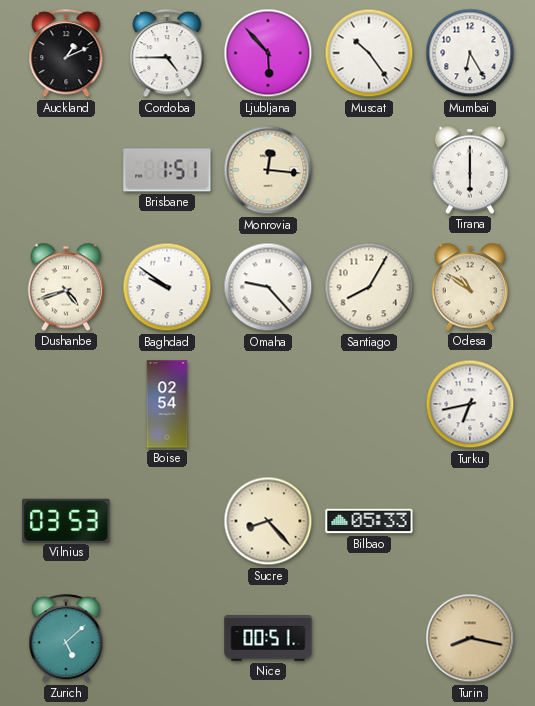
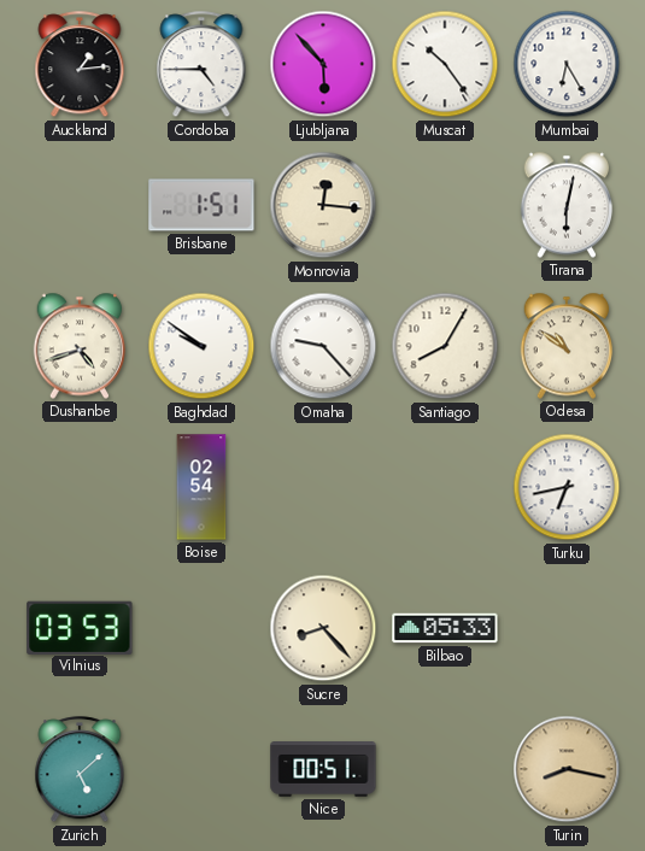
Auckland: 1:11 -> 1:14 (80, 65)
Tirana: 6:00 -> 6:02 (567, 205)
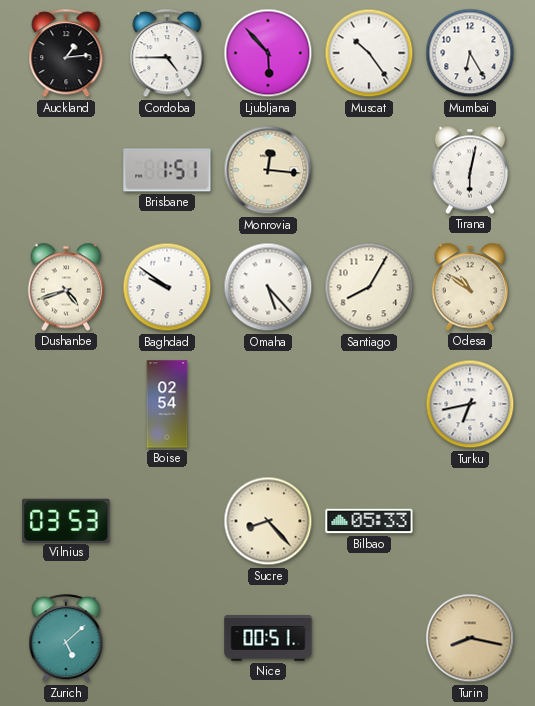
Omaha: 9:23 -> 5:23 (268, 287)
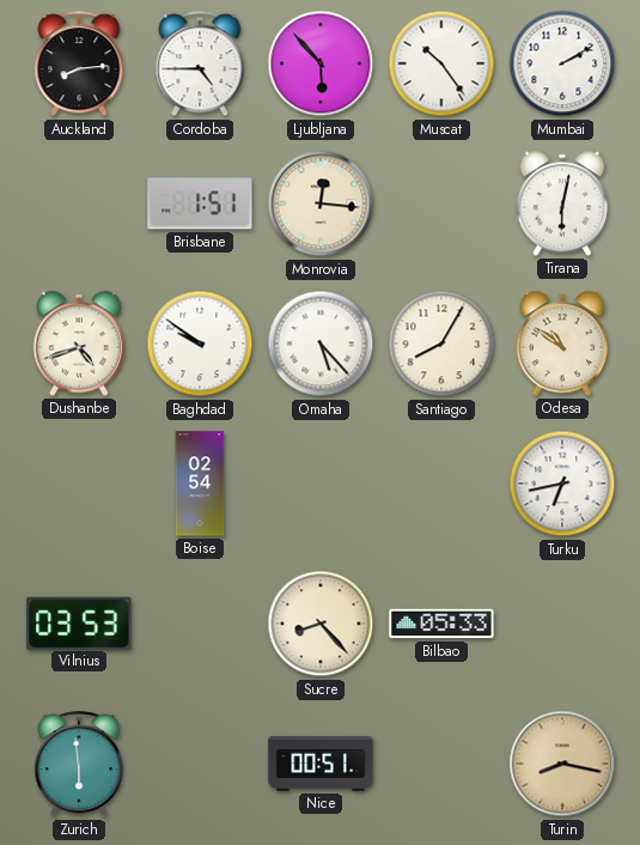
Auckland: 1:14 -> 8:14 (79, 65)
Mumbai: 6:25 -> 2:10 (562, 63)
Zurich: 5:08 -> 5:59 (79, 765)
